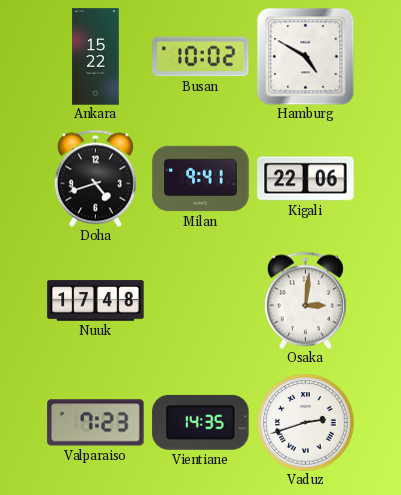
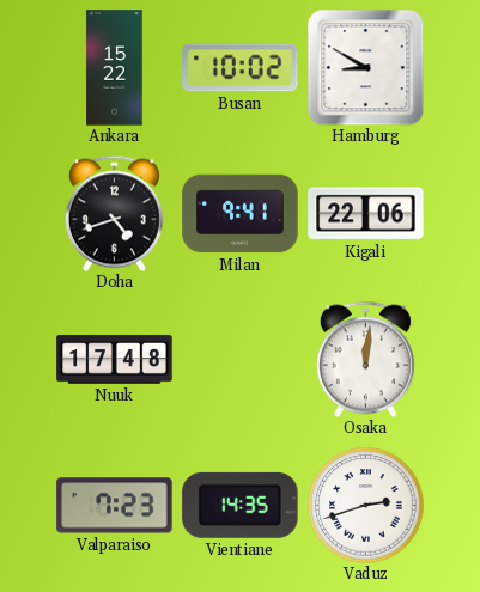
Hamburg: 4:50 -> 8:50 (365, 67)
Osaka: 3:01 -> 12:01 (365, 359)
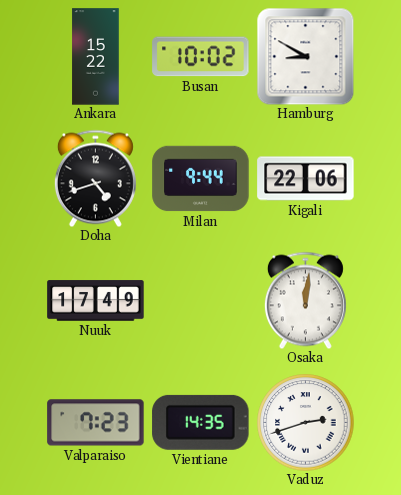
Milan: 9:41 -> 9:44 (201, 179)
Nuuk: 17:48 -> 17:49 (96, 301)
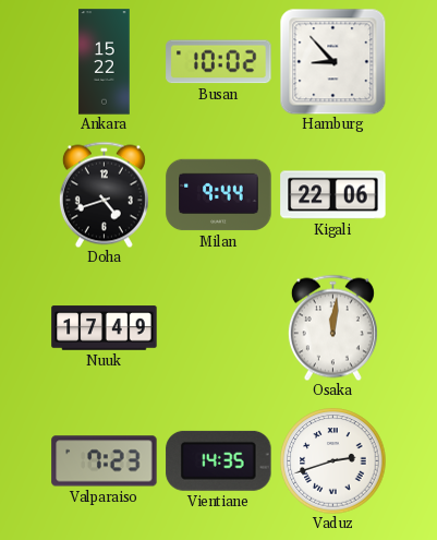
Hamburg: 8:50 -> 8:53 (332, 61)
